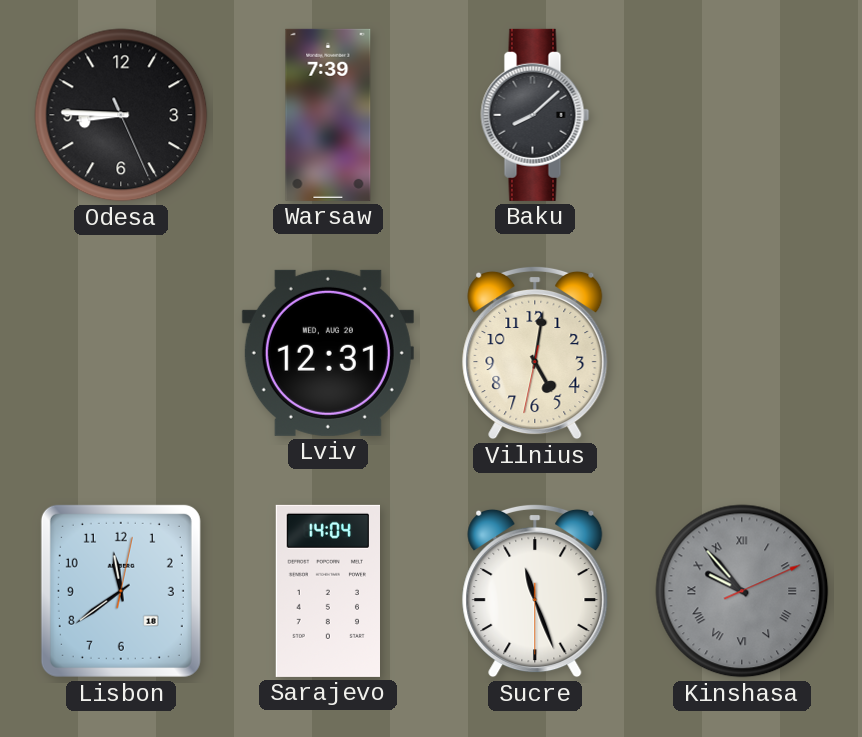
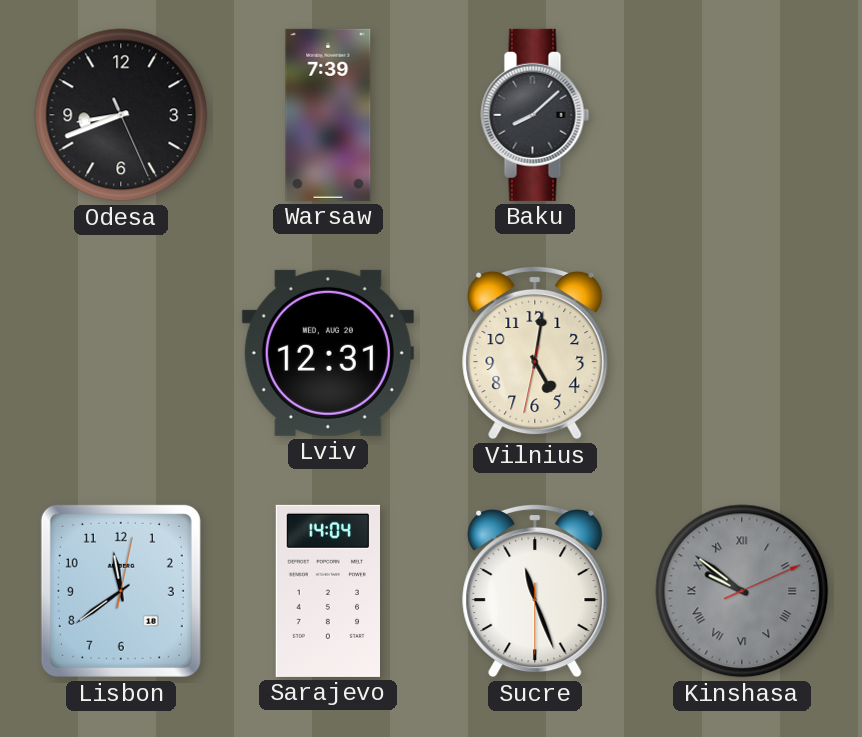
Odesa: 8:45 -> 8:41 (121, 115)
Kinshasa: 9:53 -> 9:51 (742, 591)
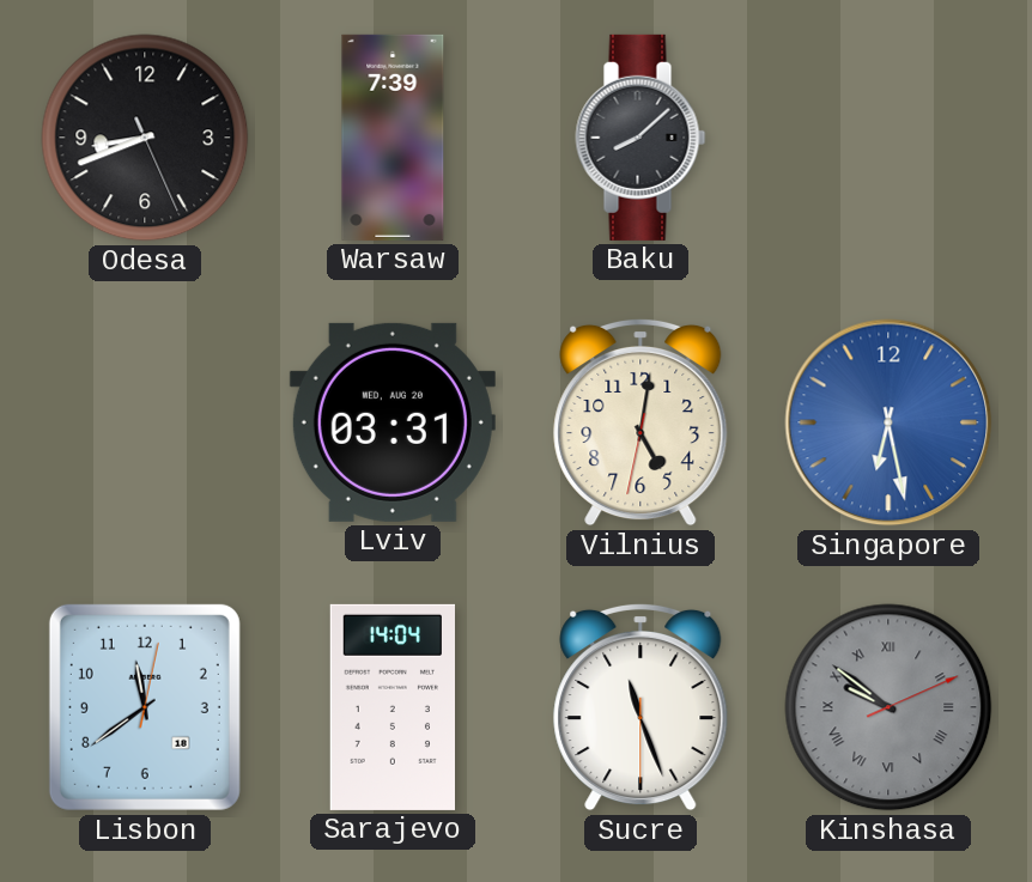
Lviv: 12:31 -> 03:31 (393, 422)
Singapore: none -> 6:28 (888, 422)
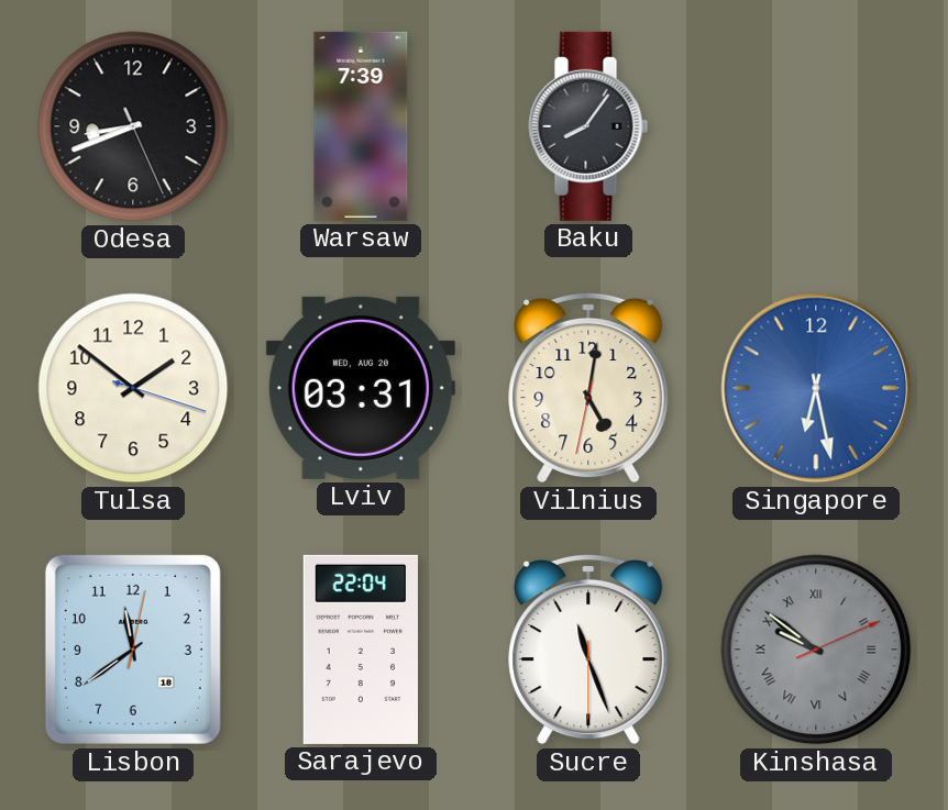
Baku: 8:08 -> 8:06 (588, 126)
Tulsa: none -> 1:51 (133, 388)
Sarajevo: 14:04 -> 22:04 (360, 650)
